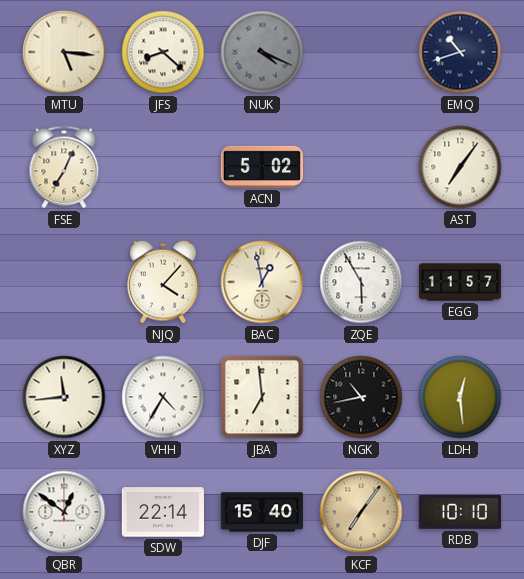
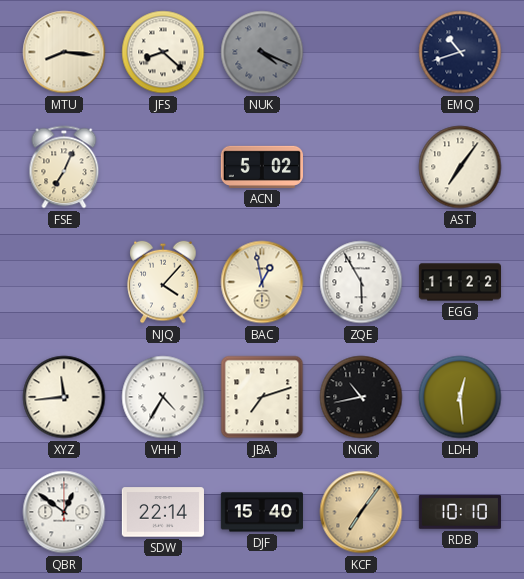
MTU: 5:16 -> 8:16 (64, 52)
EGG: 11:57 -> 11:22 (459, 282)
JBA: 6:59 -> 7:12 (262, 397)
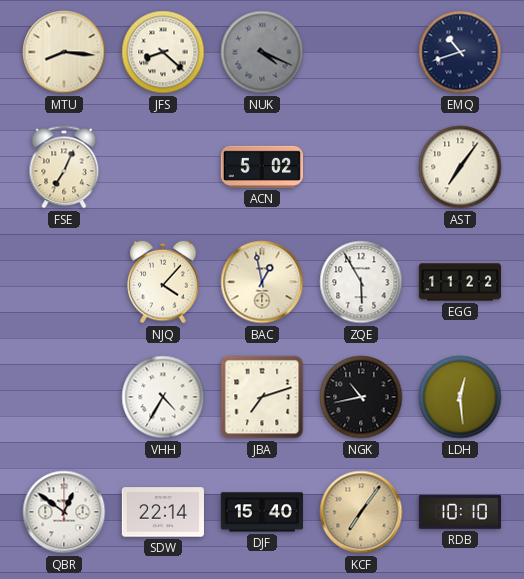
XYZ: 11:44 -> none (64, 397)
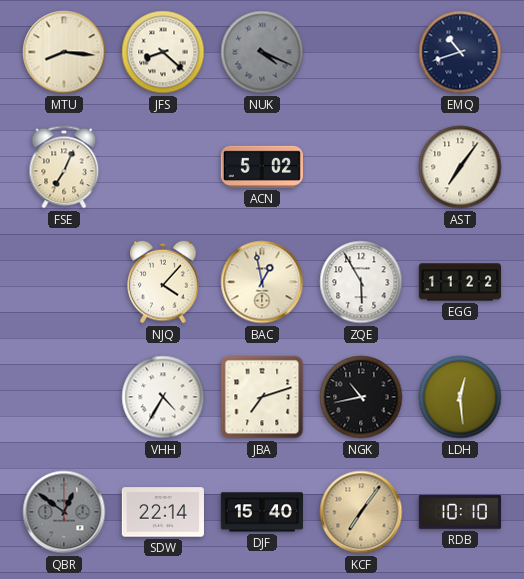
QBR dial: white -> grey (64, 512)
